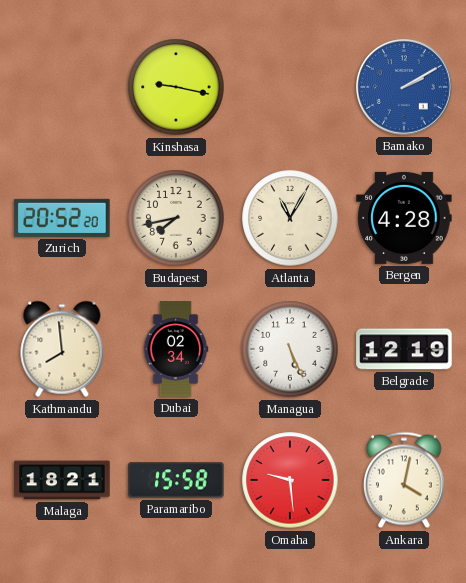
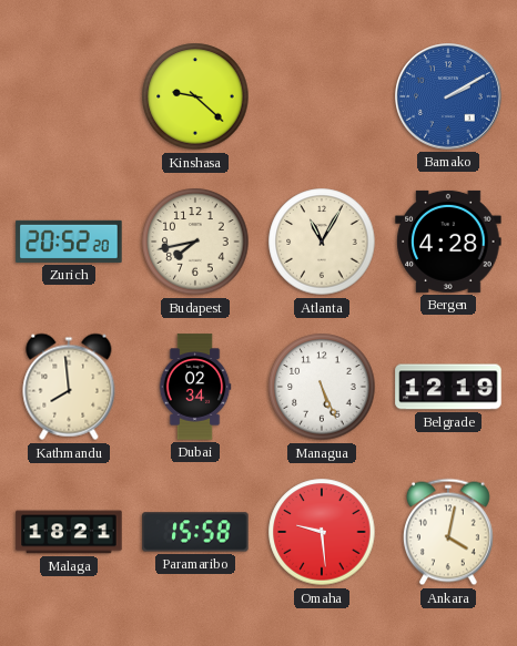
Kinshasa: 9:17 -> 9:22 (195, 96)
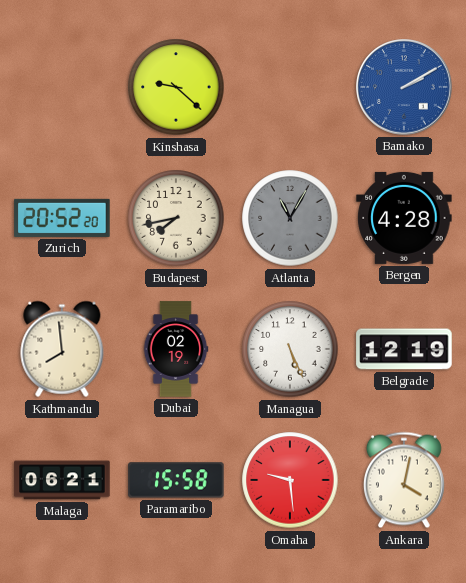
Atlanta dial: cream -> grey (290, 218)
Dubai: 02:34 -> 02:19 (176, 349)
Malaga: 18:21 -> 06:21 (62, 480)
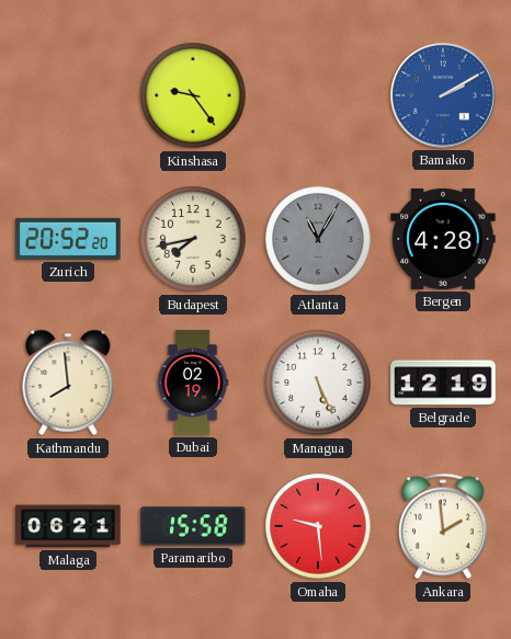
Kinshasa: 9:22 -> 9:24 (193, 95)
Ankara: 4:02 -> 1:59 (443, 526)
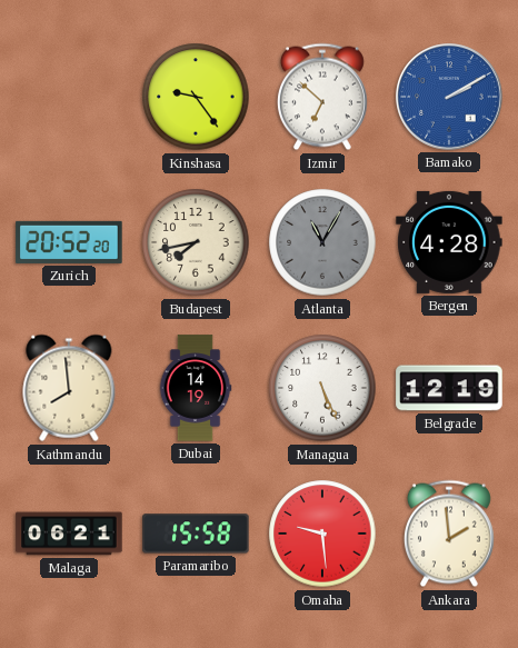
Izmir: none -> 6:52 (322, 97)
Dubai: 02:19 -> 14:19 (196, 388)
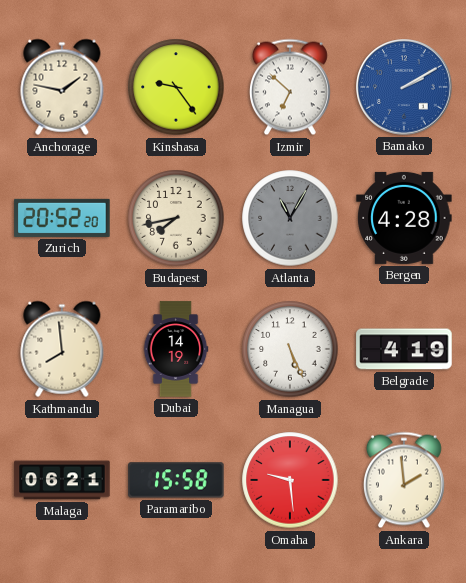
Anchorage: none -> 1:47 (62, 87)
Belgrade: 12:19 -> 4:19 (404, 349)
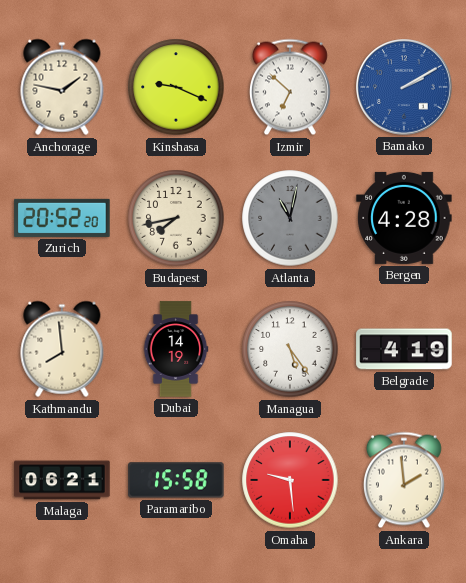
Kinshasa: 9:24 -> 9:19 (176, 87)
Atlanta: 11:05 -> 11:02 (290, 218)
Managua: 5:26 -> 5:24 (290, 349)
